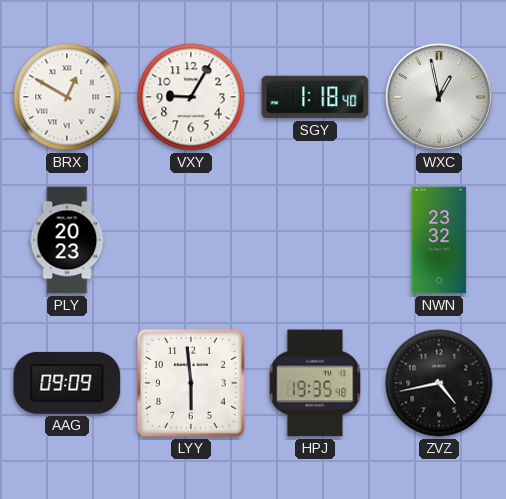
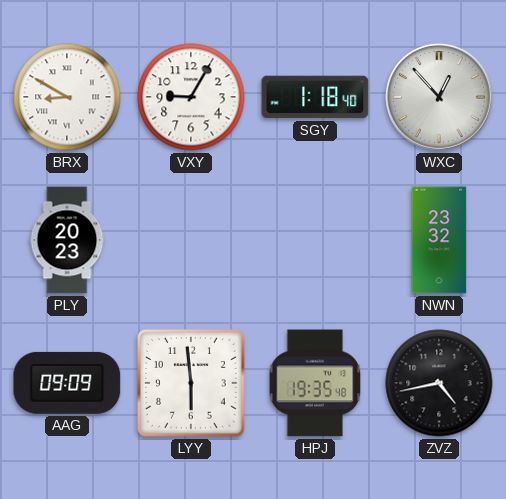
BRX: 12:50 -> 8:50 (67, 97)
WXC: 12:58 -> 12:53 (439, 97)
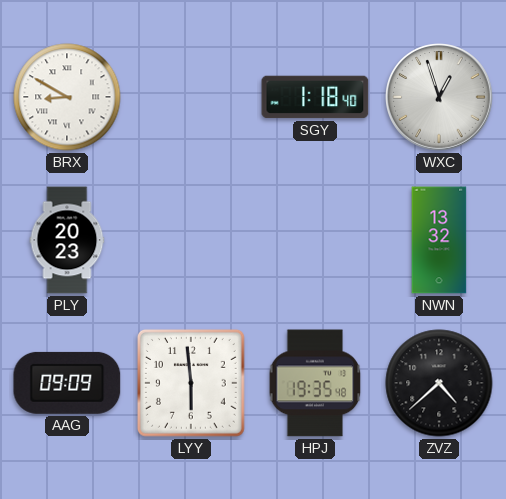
VXY: 9:05 -> none (191, 97)
WXC: 12:53 -> 12:57 (439, 97)
NWN: 23:32 -> 13:32 (439, 240)
ZVZ: 4:43 -> 4:38 (439, 383)
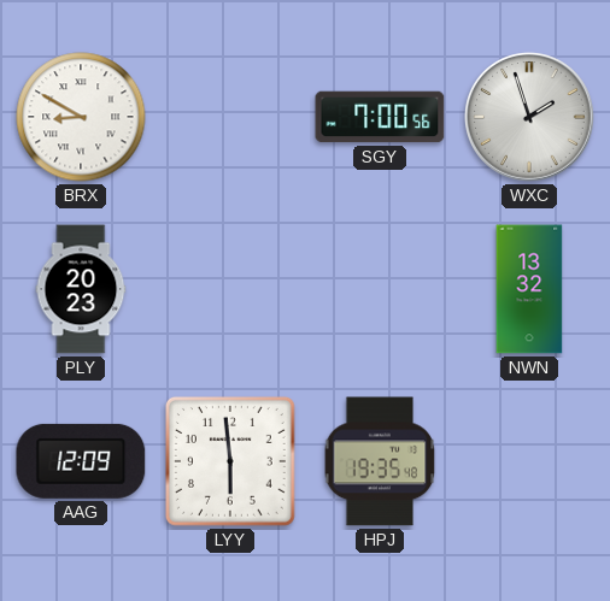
SGY: 1:18 -> 7:00 (380, 117)
WXC: 12:57 -> 1:57 (529, 117)
AAG: 09:09 -> 12:09 (81, 461)
ZVZ: 4:38 -> none (439, 383)
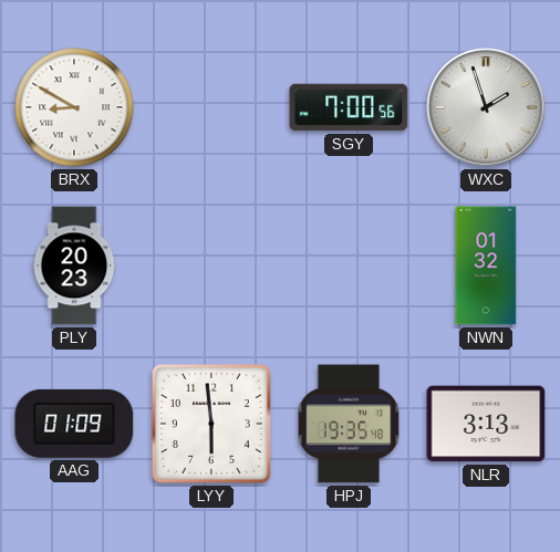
NWN: 13:32 -> 01:32 (486, 265)
AAG: 12:09 -> 01:09 (74, 424)
NLR: none -> 3:13 (486, 424)
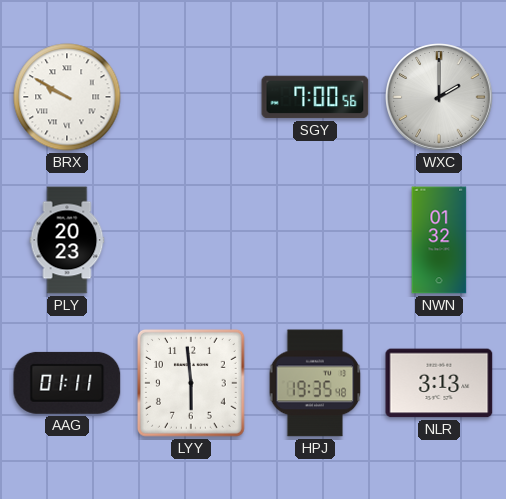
BRX: 8:50 -> 9:50 (67, 97)
WXC: 1:57 -> 2:00 (439, 97)
AAG: 01:09 -> 01:11 (67, 383)
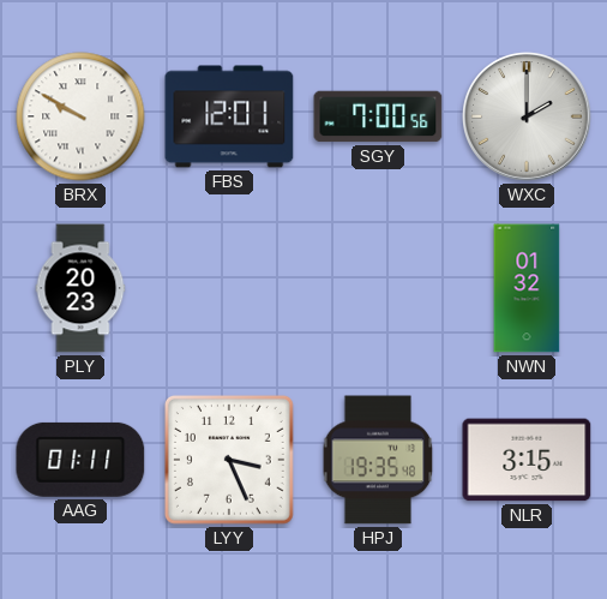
FBS: none -> 12:01 (229, 116)
LYY: 5:59 -> 3:26 (229, 460)
NLR: 3:13 -> 3:15 (527, 460)
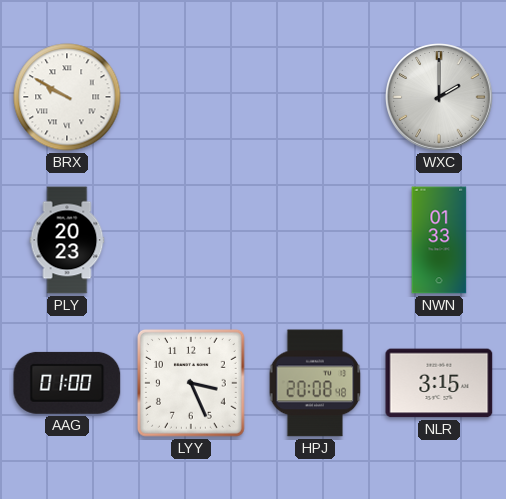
FBS: 12:01 -> none (229, 116)
SGY: 7:00 -> none (378, 116)
NWN: 01:32 -> 01:33 (439, 240)
AAG: 01:11 -> 01:00 (67, 383)
HPJ: 19:35 -> 20:08 (315, 383)
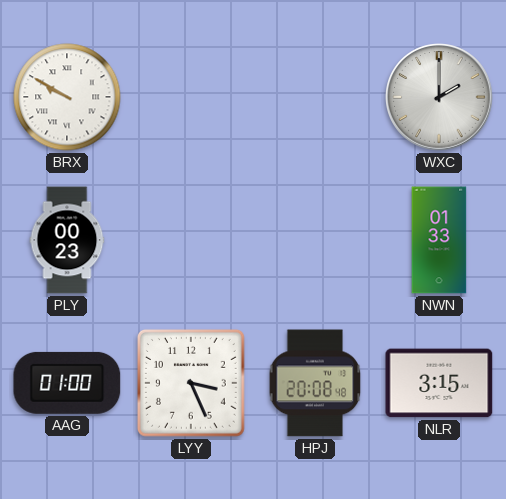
PLY: 20:23 -> 00:23 (67, 240)
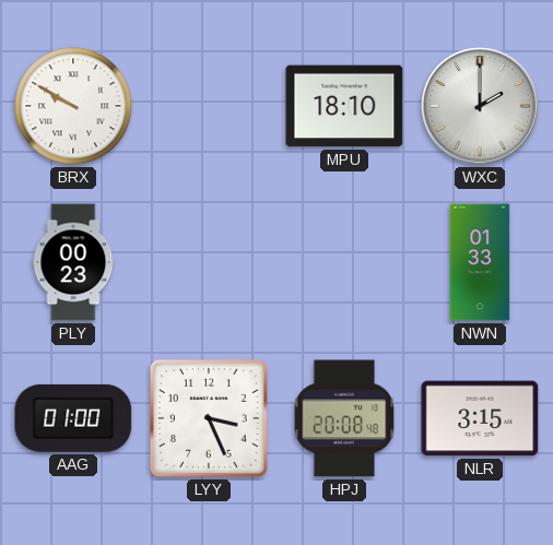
MPU: none -> 18:10 (344, 106)
